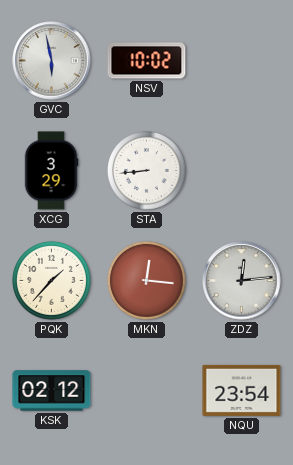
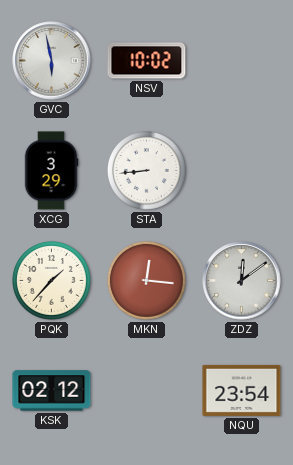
ZDZ: 12:14 -> 12:09 (242, 281)
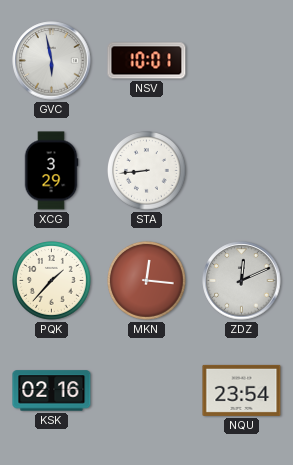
NSV: 10:02 -> 10:01 (147, 61)
ZDZ: 12:09 -> 12:11 (242, 281)
KSK: 02:12 -> 02:16 (52, 391)
